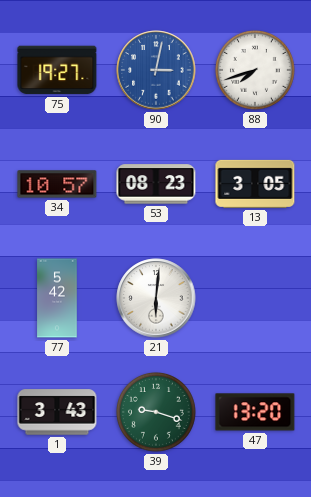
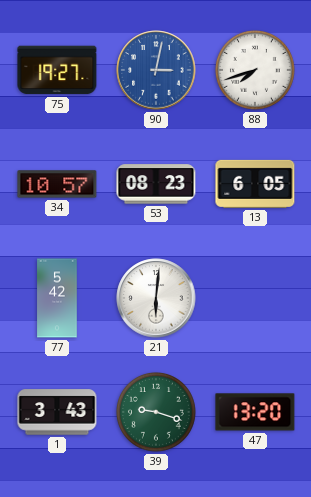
13: 3:05 -> 6:05 (255, 184)
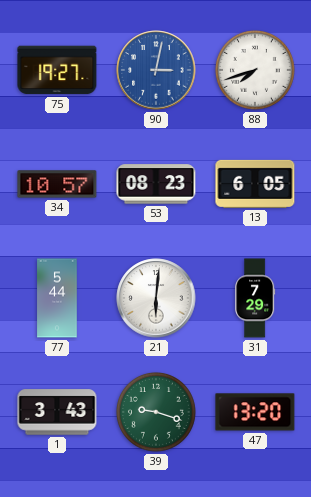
77: 5:42 -> 5:44 (57, 298)
31: none -> 7:29 (255, 298)
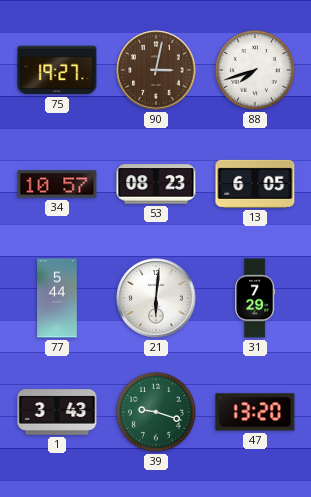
90 dial: blue -> brown (156, 70)
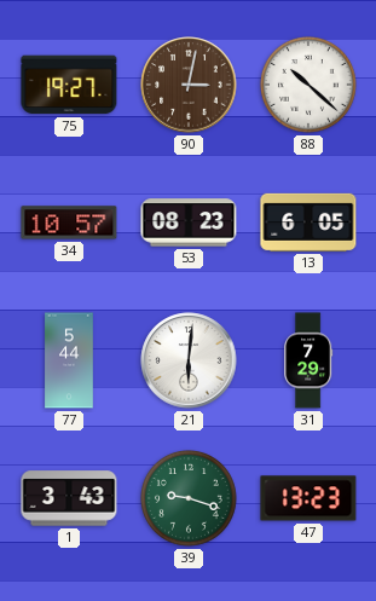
88: 7:42 -> 10:22 (310, 86)
47: 13:20 -> 13:23 (308, 498)
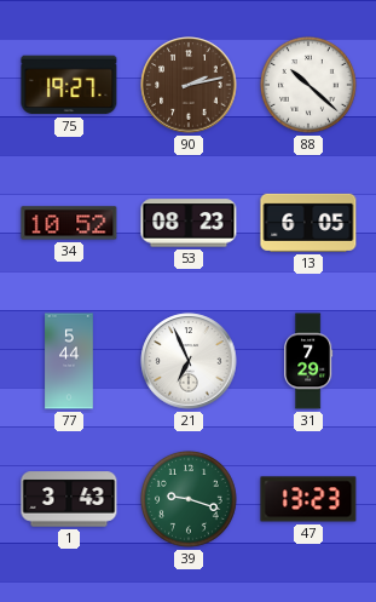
90: 3:02 -> 2:13 (189, 85)
34: 10:57 -> 10:52 (69, 223)
21: 6:01 -> 6:56 (189, 361)
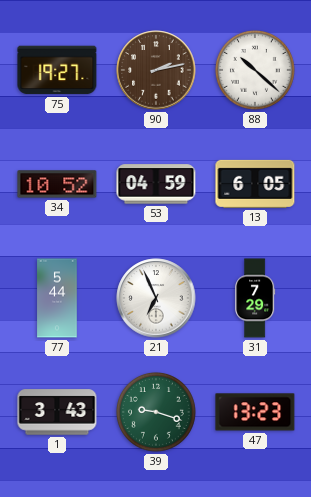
53: 08:23 -> 04:59 (156, 184)
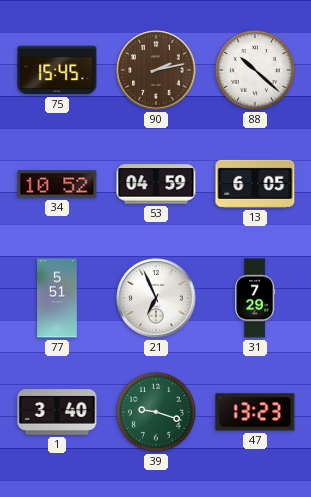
75: 19:27 -> 15:45 (57, 70)
77: 5:44 -> 5:51 (57, 298)
1: 3:43 -> 3:40 (57, 412)
